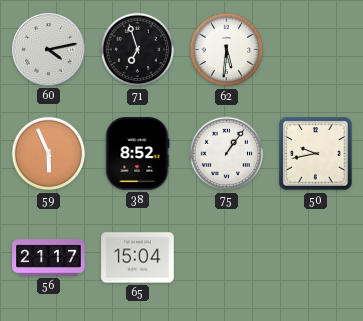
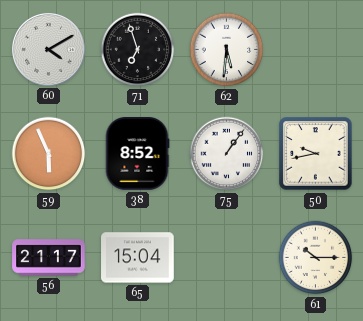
60: 4:13 -> 4:10 (48, 49)
61: none -> 10:15 (316, 258)
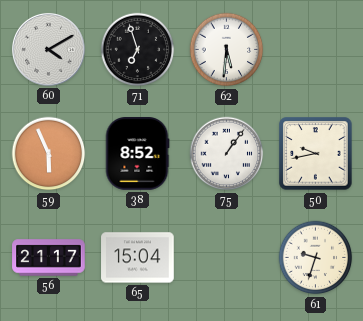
61: 10:15 -> 9:33 (316, 258)
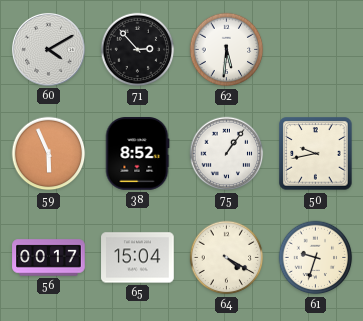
71: 6:57 -> 2:53 (138, 50)
56: 21:17 -> 00:17 (49, 258)
64: none -> 4:20 (227, 258)
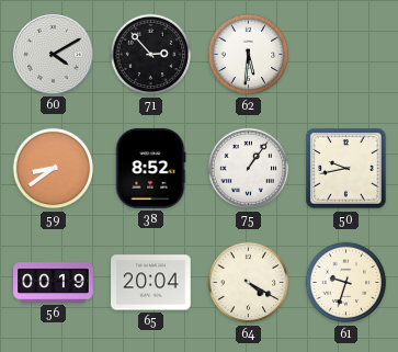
59: 5:56 -> 8:39 (54, 169)
56: 00:17 -> 00:19 (54, 283)
65: 15:04 -> 20:04 (151, 283)
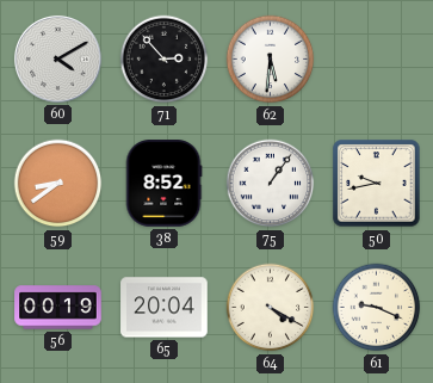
61: 9:33 -> 9:19 (377, 308)
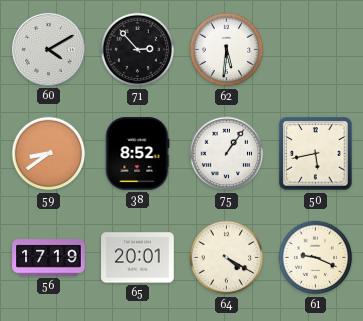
50: 9:43 -> 5:43 (316, 154)
56: 00:19 -> 17:19 (49, 258)
65: 20:04 -> 20:01 (138, 258)
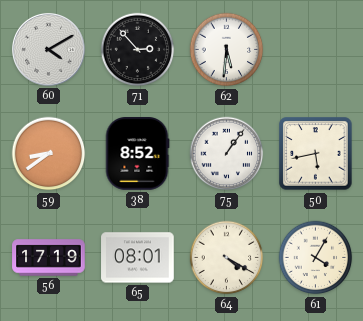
65: 20:01 -> 08:01 (138, 258)
61: 9:19 -> 4:05 (316, 258)
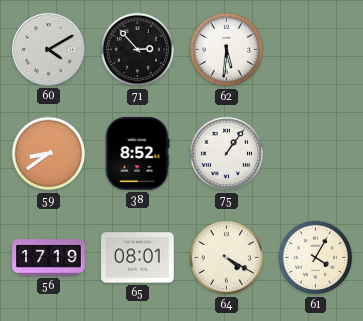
50: 5:43 -> none (316, 154)
